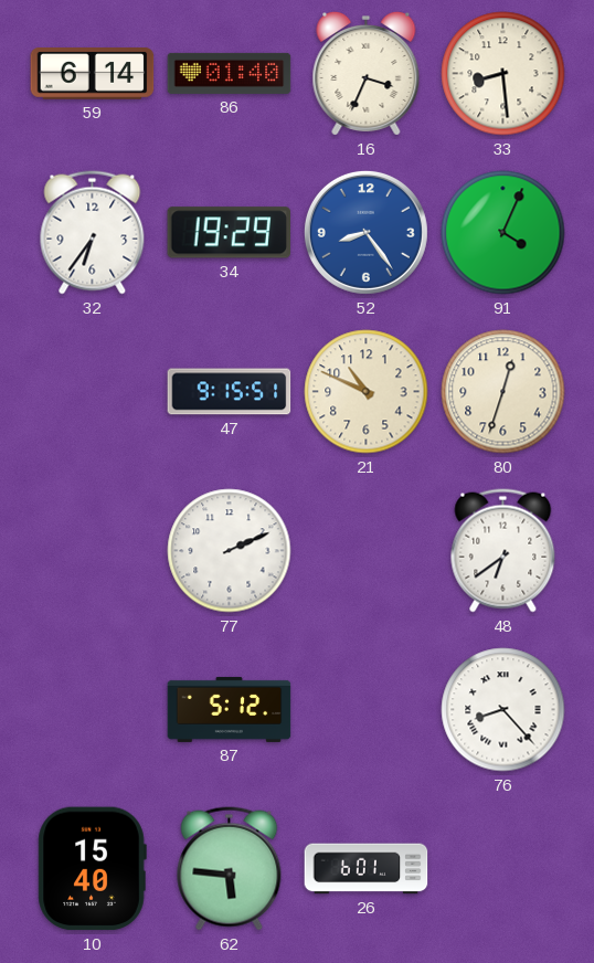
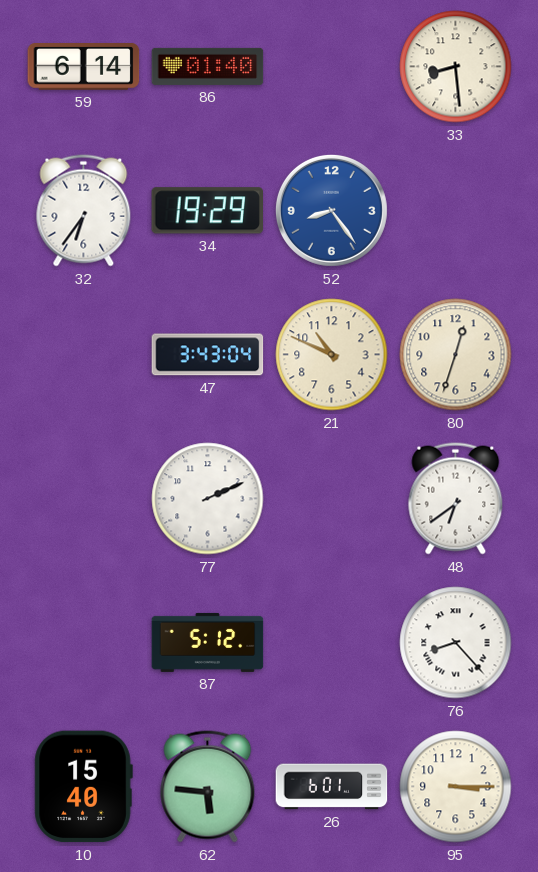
16: 3:34 -> none (367, 73)
91: 4:04 -> none (503, 233)
47: 9:15 -> 3:43 (208, 355)
95: none -> 3:15 (456, 787)
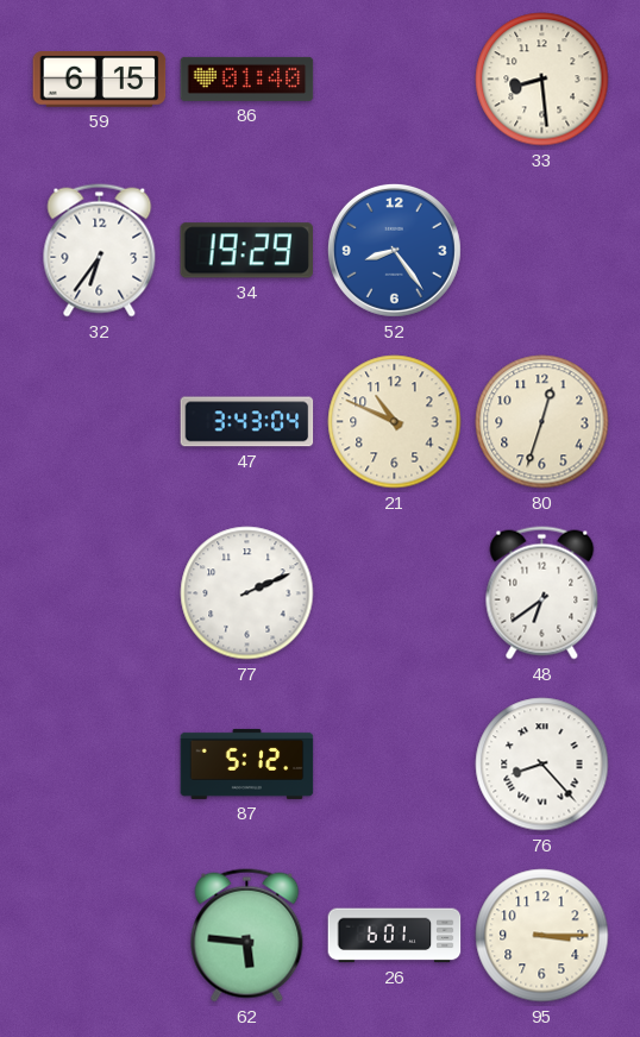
59: 6:14 -> 6:15 (100, 80)
10: 15:40 -> none (83, 787)
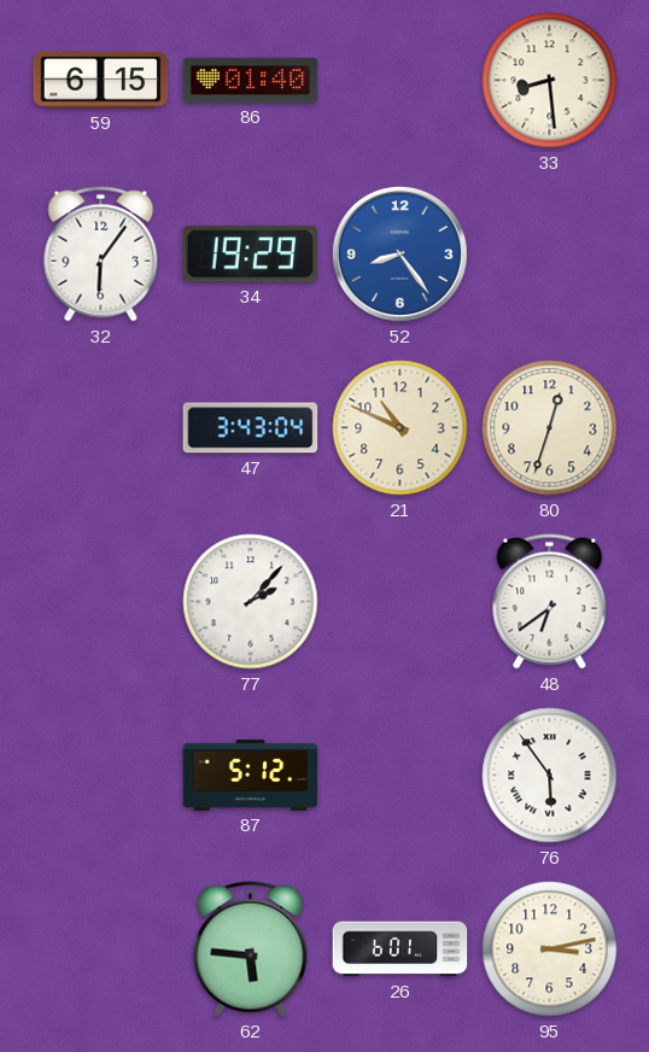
32: 6:36 -> 6:06 (101, 255)
77: 2:11 -> 2:07 (251, 602)
76: 8:23 -> 5:54 (550, 776)
95: 3:15 -> 3:13 (550, 949)
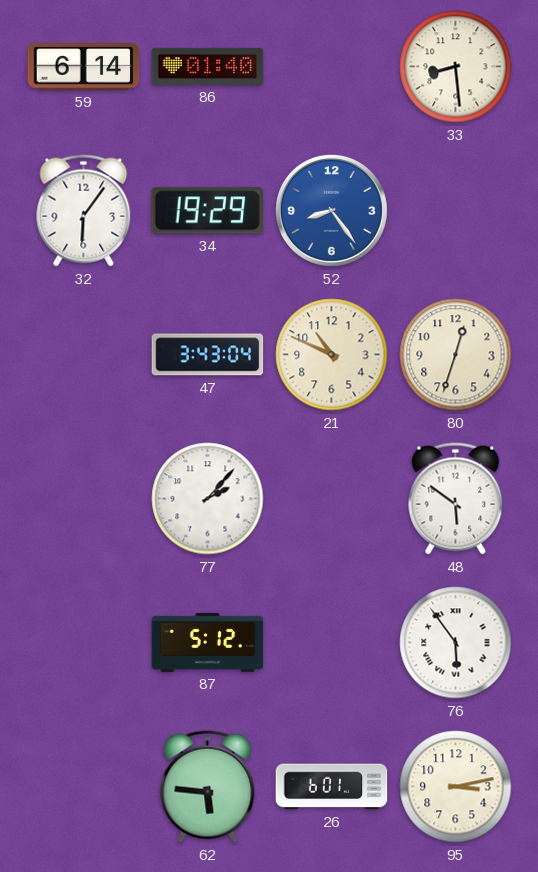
59: 6:15 -> 6:14 (84, 67)
48: 6:39 -> 5:51 (456, 499)
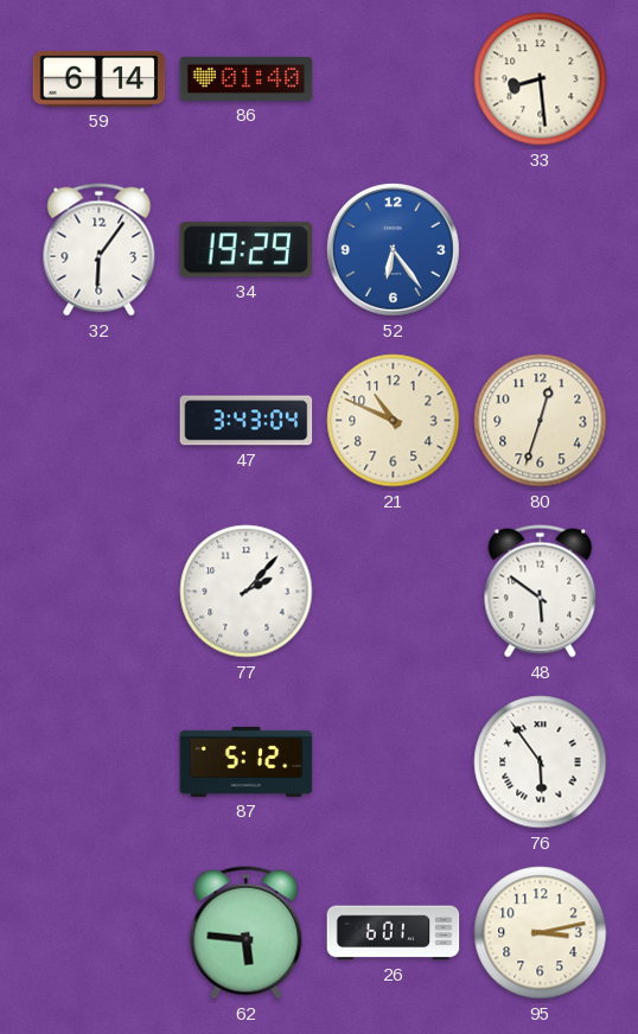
52: 8:24 -> 6:24 (393, 249)
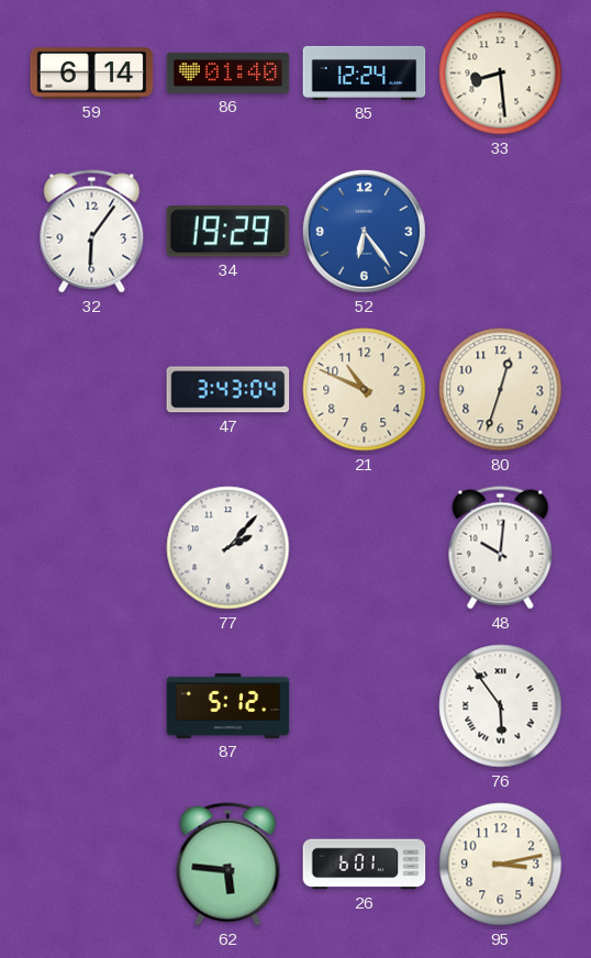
85: none -> 12:24 (365, 73)
48: 5:51 -> 10:01 (501, 548)
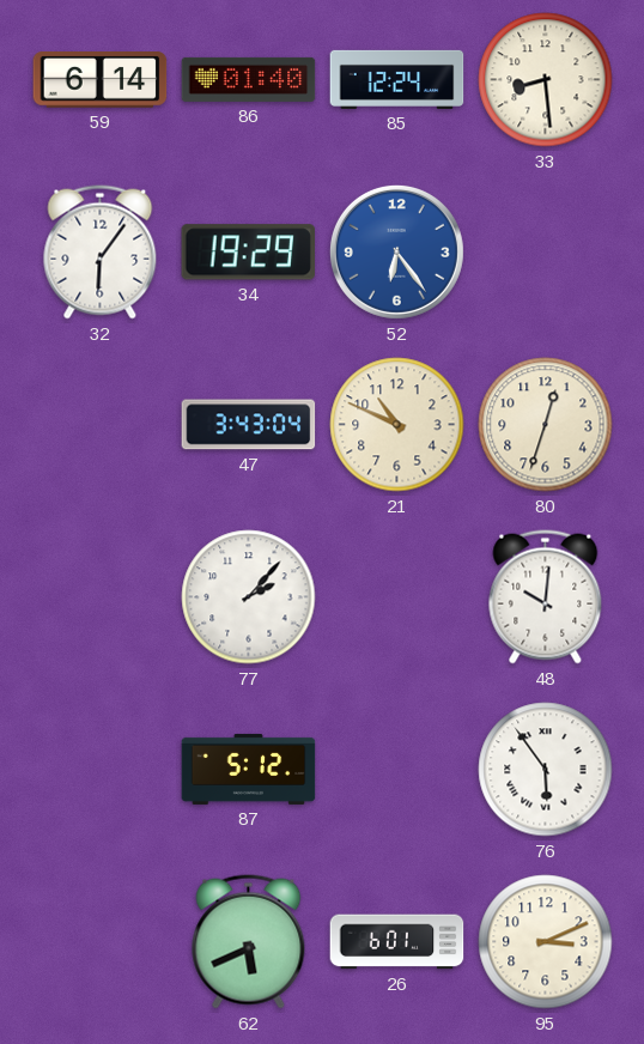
62: 5:46 -> 5:41 (249, 942)
95: 3:13 -> 3:11 (546, 942)
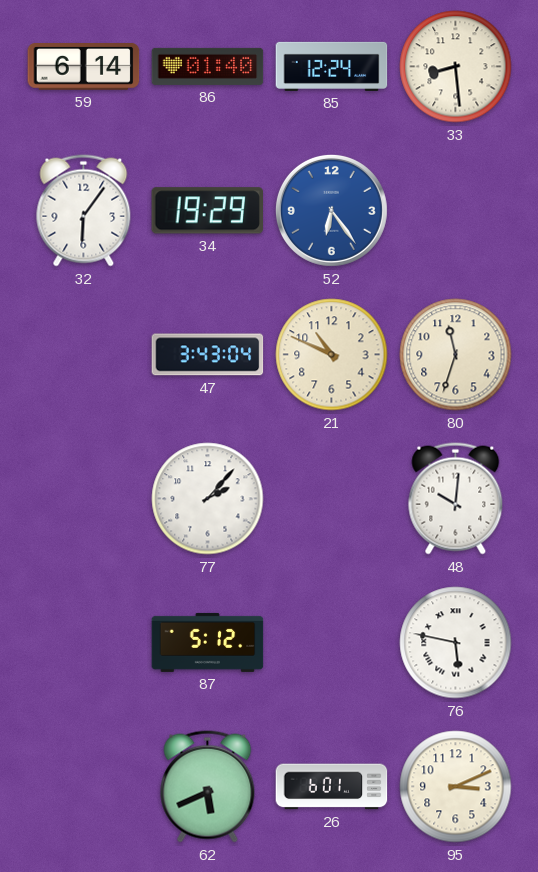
80: 12:33 -> 11:33 (456, 355)
76: 5:54 -> 5:47 (456, 643)
